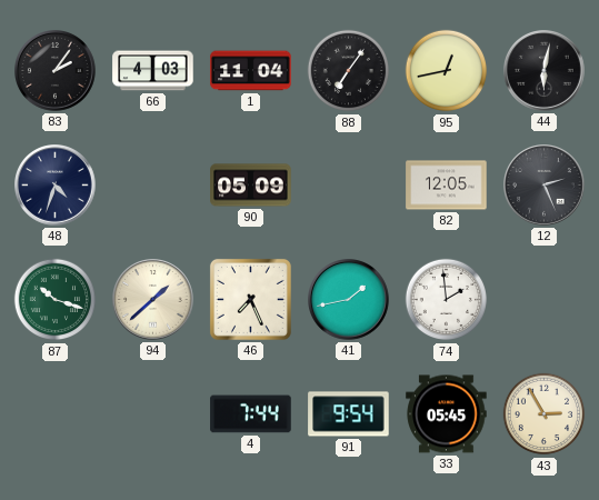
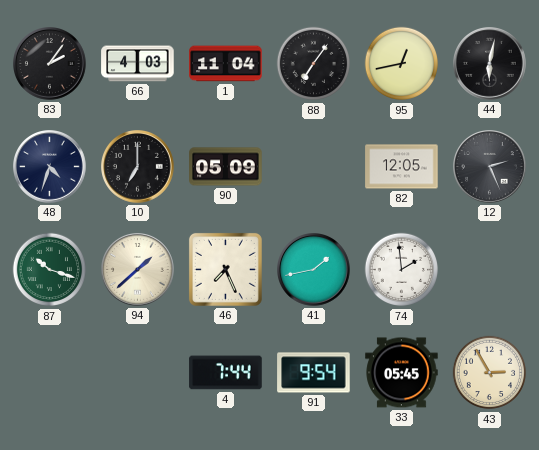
10: none -> 7:00 (138, 167)
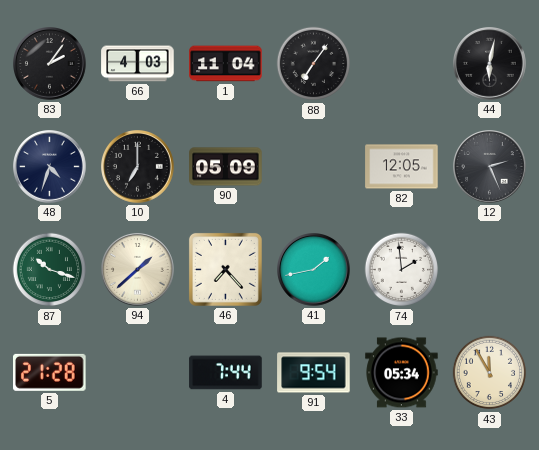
95: 12:43 -> none (402, 64)
46: 7:26 -> 7:23 (225, 269)
5: none -> 21:28 (50, 372)
33: 05:45 -> 05:34 (402, 373)
43: 2:55 -> 11:55 (490, 373)
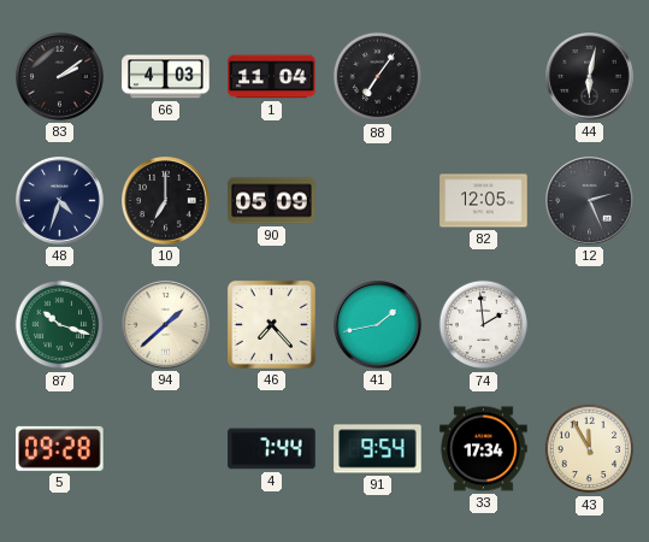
83: 2:06 -> 2:09 (60, 77)
5: 21:28 -> 09:28 (60, 448)
33: 05:34 -> 17:34 (484, 449)
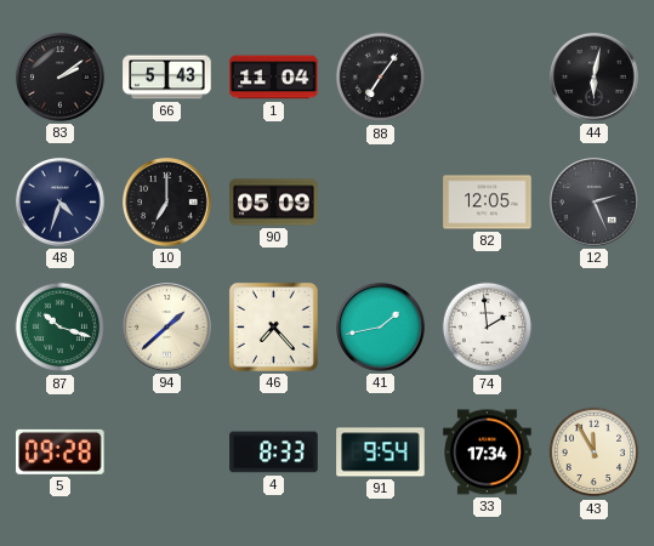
66: 4:03 -> 5:43 (167, 78)
4: 7:44 -> 8:33 (274, 453)
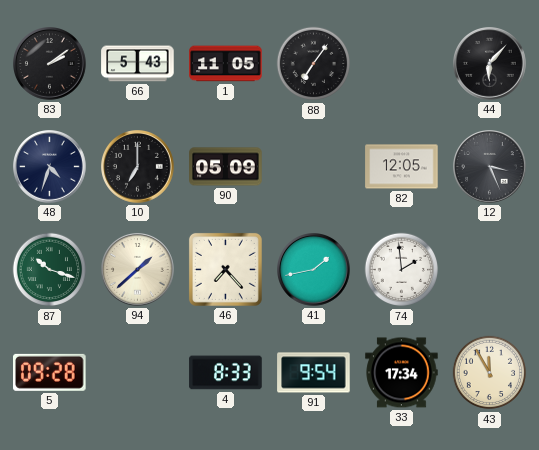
1: 11:04 -> 11:05 (226, 64)
44: 6:02 -> 6:07 (490, 64)
12: 2:26 -> 3:26 (490, 167)
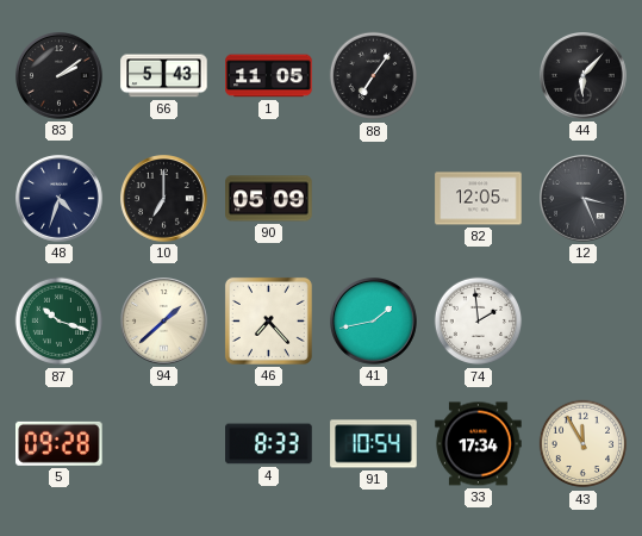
91: 9:54 -> 10:54 (374, 444)
